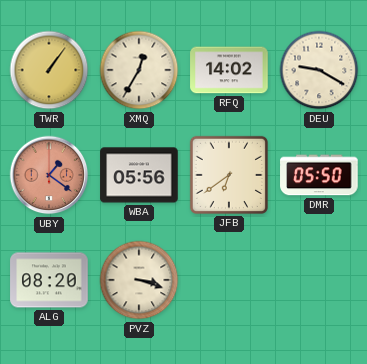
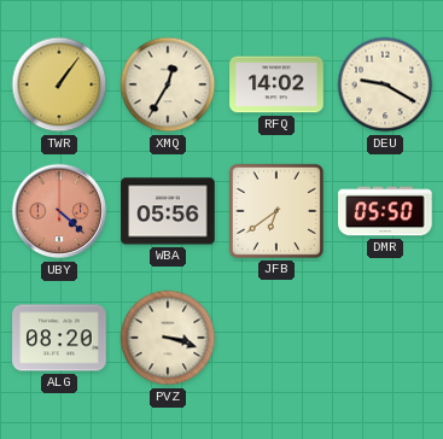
UBY: 1:21 -> 4:22 (59, 211)
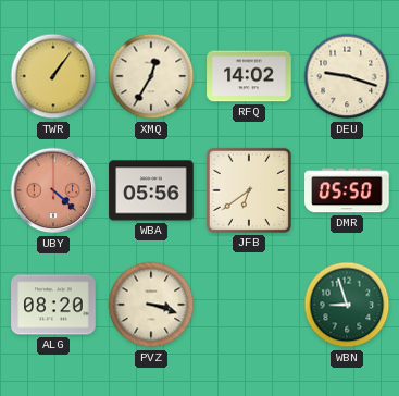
DEU: 9:20 -> 9:18 (347, 76)
WBN: none -> 8:57 (347, 305)
